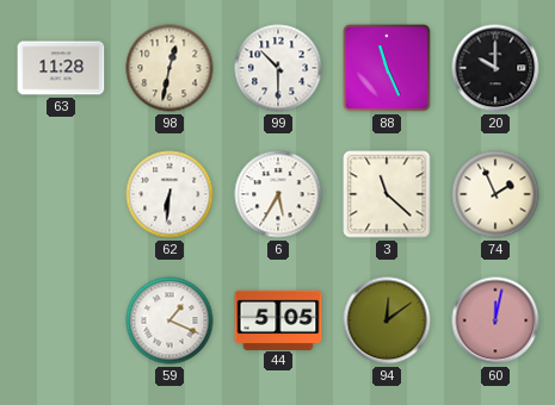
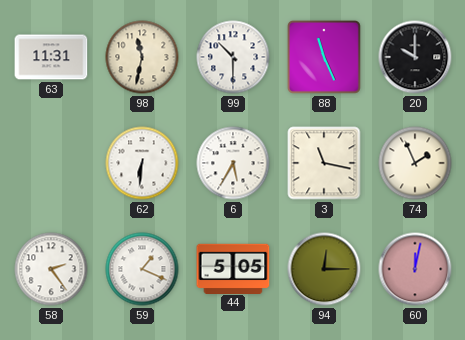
63: 11:28 -> 11:31 (51, 57)
98: 12:32 -> 11:32 (142, 57)
3: 11:22 -> 11:17 (324, 163)
58: none -> 2:24 (51, 269)
94: 12:09 -> 12:15 (324, 269)
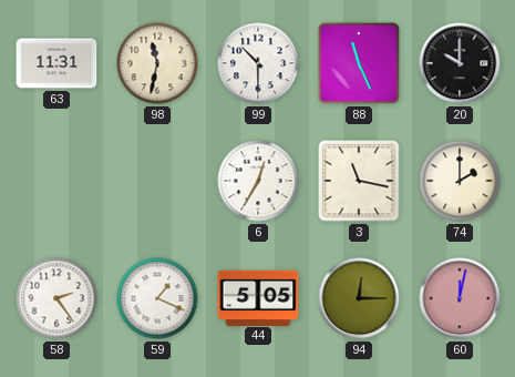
62: 6:31 -> none (142, 163)
6: 5:35 -> 12:35 (258, 181)
74: 1:56 -> 2:00 (460, 181)
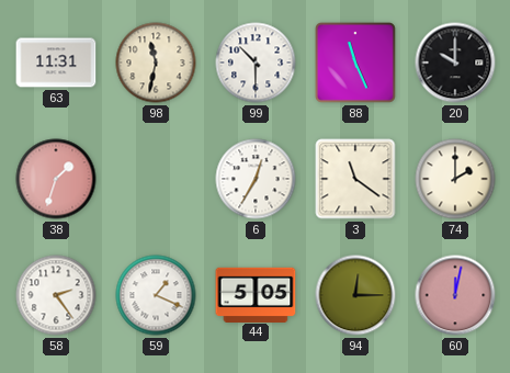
38: none -> 1:33 (56, 179)
3: 11:17 -> 11:21 (355, 179)
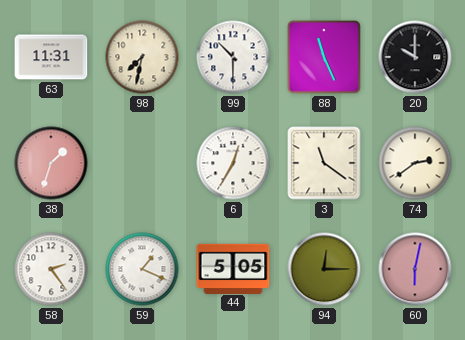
98: 11:32 -> 7:32 (142, 57)
74: 2:00 -> 2:39 (415, 163)
60: 12:02 -> 6:02 (415, 269)
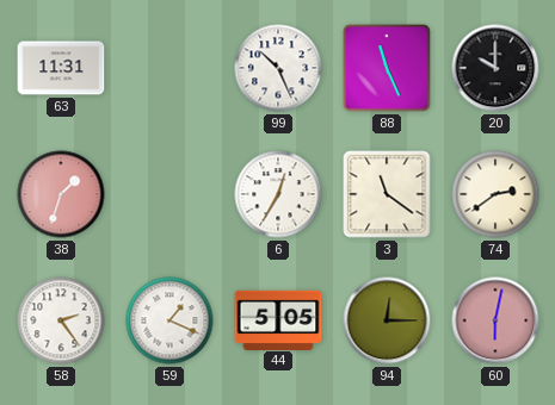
98: 7:32 -> none (142, 57)
99: 10:30 -> 10:26 (278, 68)
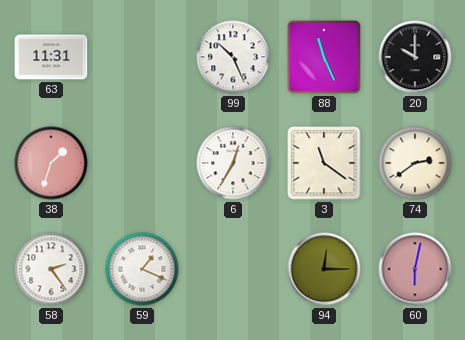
44: 5:05 -> none (278, 319)
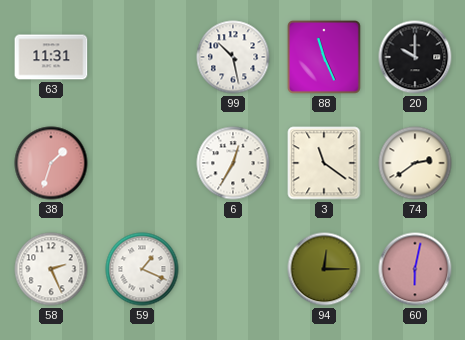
99: 10:26 -> 10:28 (233, 57)
58: 2:24 -> 2:26 (51, 269)
